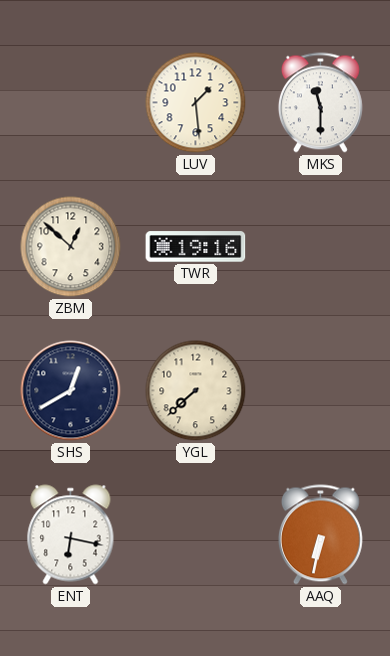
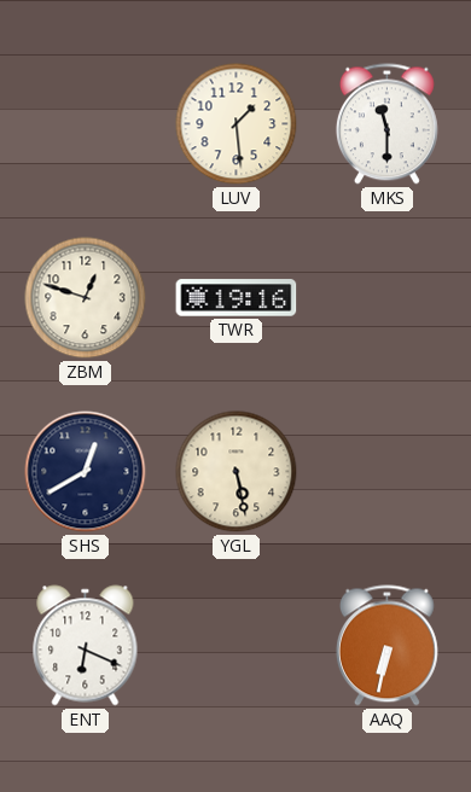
ZBM: 12:52 -> 12:48 (86, 298)
YGL: 7:38 -> 5:28 (237, 472)
ENT: 6:17 -> 6:19 (86, 646)
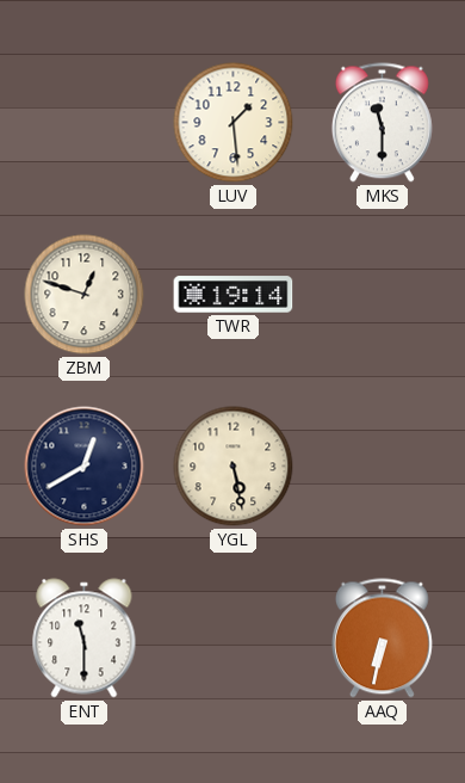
TWR: 19:16 -> 19:14 (234, 295)
ENT: 6:19 -> 11:30 (85, 639)
